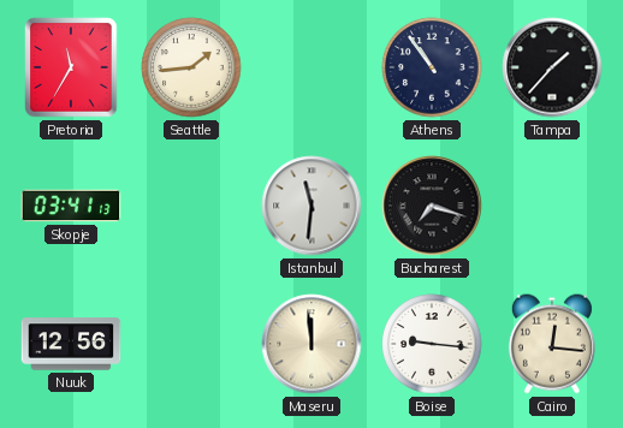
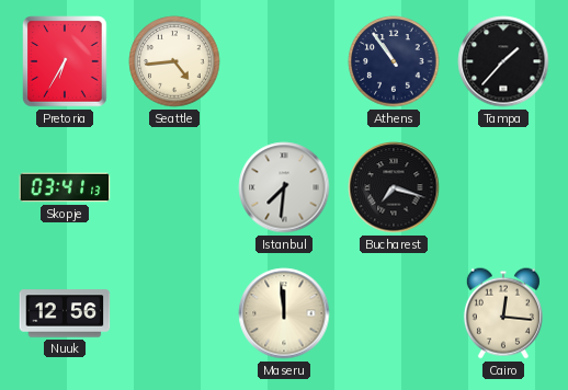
Pretoria: 11:35 -> 6:35 (65, 61)
Seattle: 1:44 -> 4:44 (174, 61)
Istanbul: 11:31 -> 7:31 (284, 187)
Boise: 9:16 -> none (432, 344)
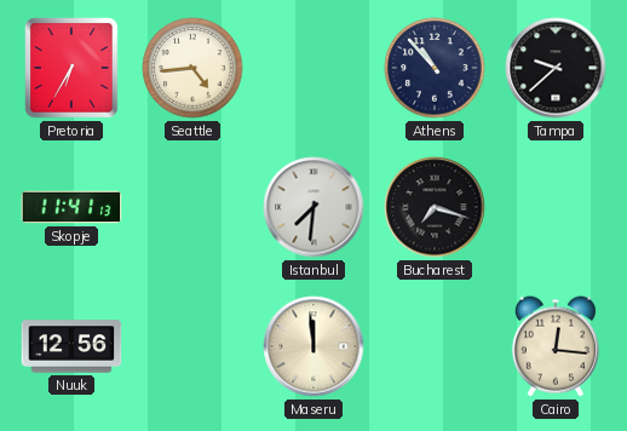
Athens: 10:54 -> 10:53 (435, 68)
Tampa: 1:37 -> 9:38 (556, 68)
Skopje: 03:41 -> 11:41 (71, 207)
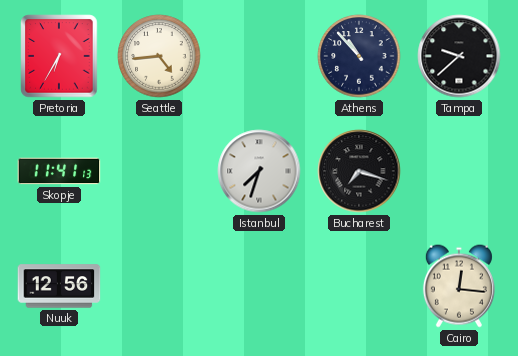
Istanbul: 7:31 -> 7:33 (259, 171)
Maseru: 11:59 -> none (313, 346)
